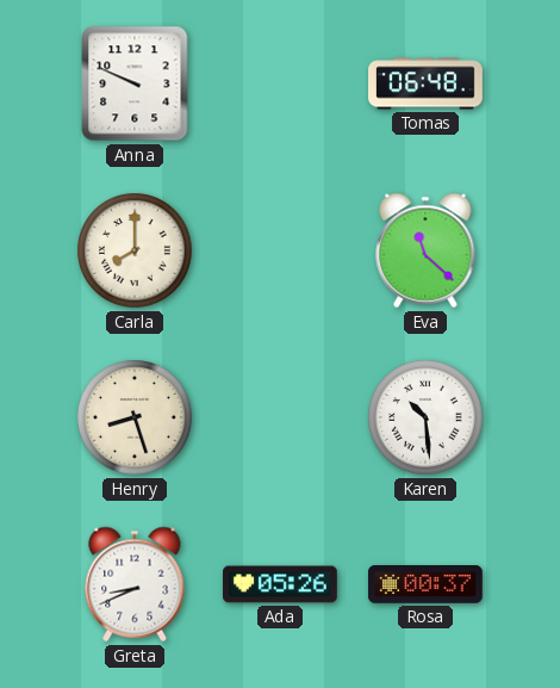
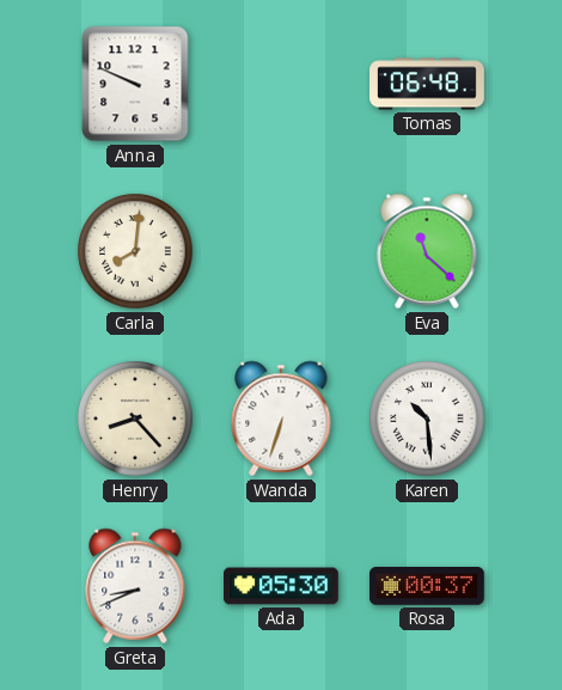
Carla: 8:00 -> 8:01 (135, 251)
Henry: 8:27 -> 8:23 (135, 419)
Wanda: none -> 6:33 (281, 419)
Ada: 05:26 -> 05:30 (282, 586)
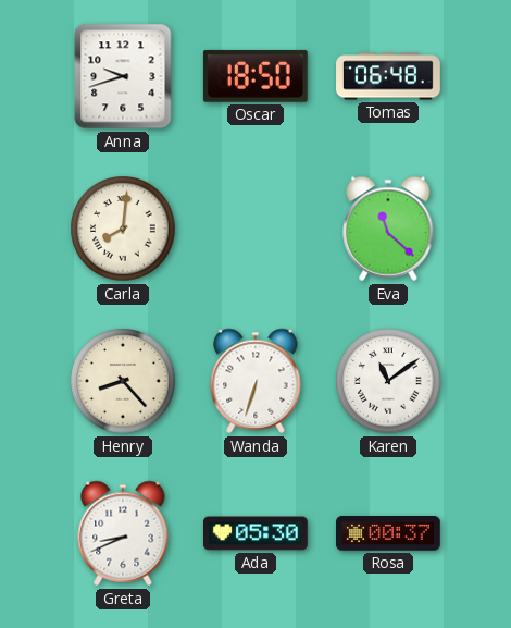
Anna: 9:49 -> 9:42 (123, 76)
Oscar: none -> 18:50 (255, 76)
Karen: 10:29 -> 11:09 (388, 381)
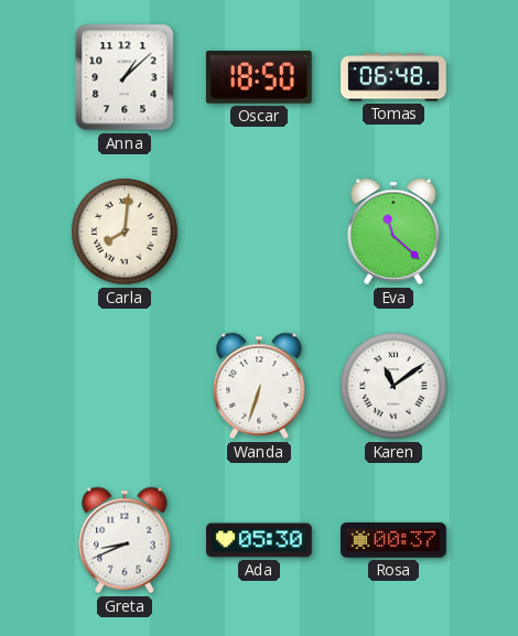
Anna: 9:42 -> 1:08 (125, 77)
Henry: 8:23 -> none (123, 381)
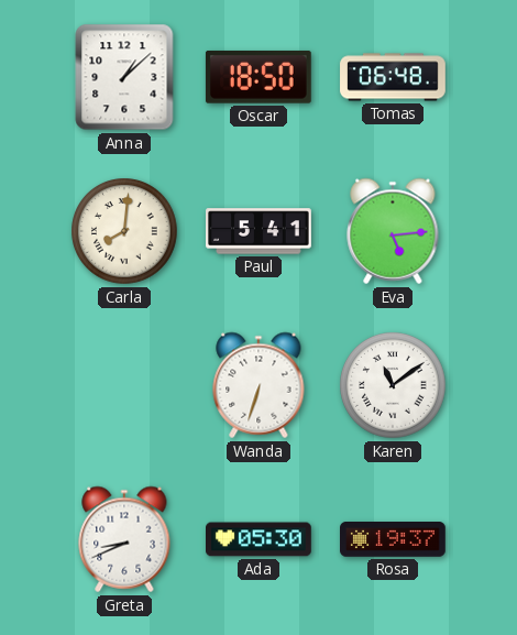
Paul: none -> 5:41 (258, 231)
Eva: 11:22 -> 5:14 (393, 231)
Rosa: 00:37 -> 19:37 (394, 540)
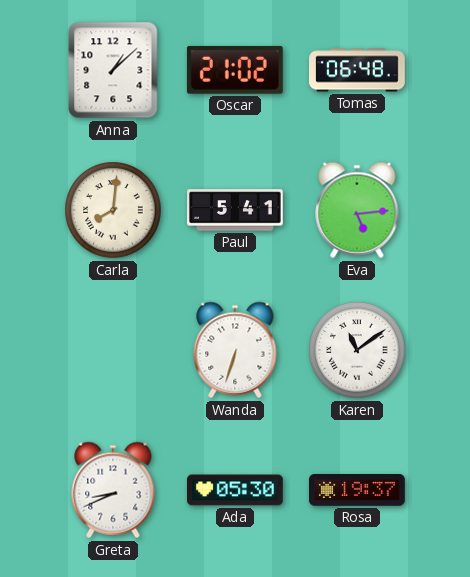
Oscar: 18:50 -> 21:02 (235, 70)
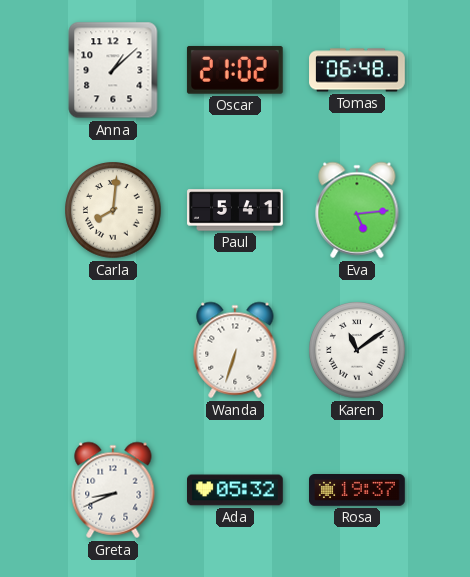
Ada: 05:30 -> 05:32 (236, 490)
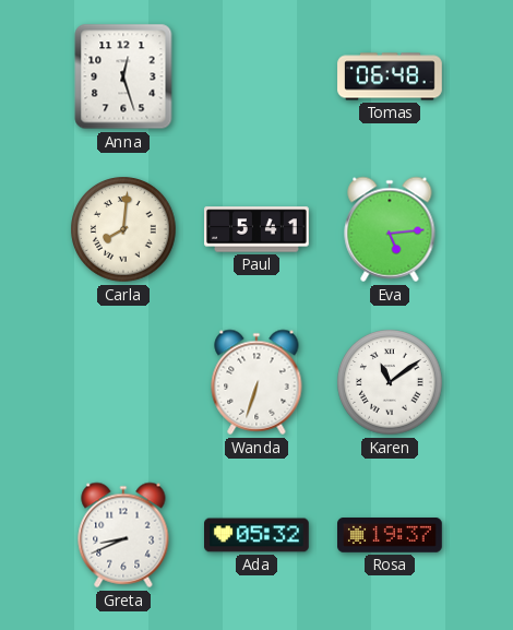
Anna: 1:08 -> 12:27 (123, 76)
Oscar: 21:02 -> none (235, 70)
